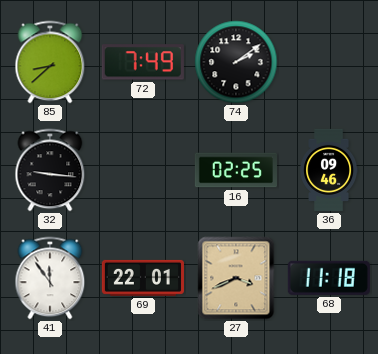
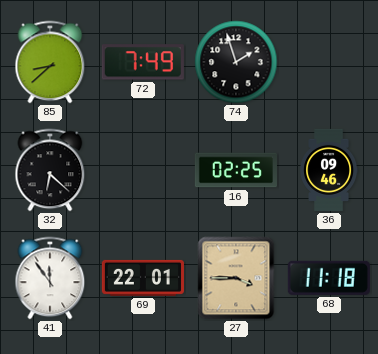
74: 2:09 -> 1:57 (236, 62)
32: 9:16 -> 6:22 (50, 170)
27: 3:41 -> 3:45 (236, 278)
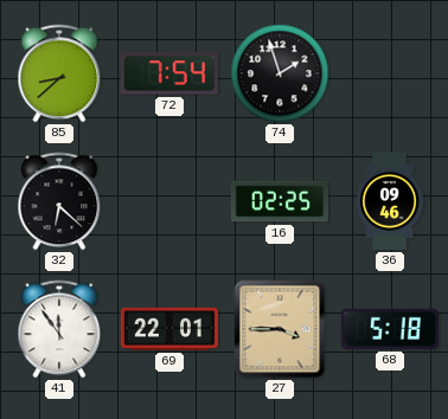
72: 7:49 -> 7:54 (169, 73)
68: 11:18 -> 5:18 (390, 329)
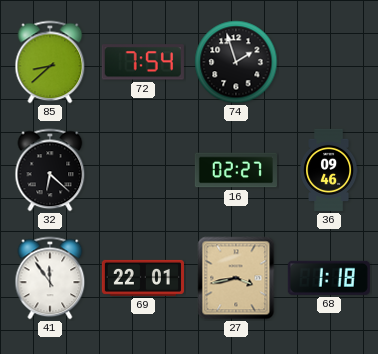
16: 02:25 -> 02:27 (236, 170)
27: 3:45 -> 3:43 (236, 278)
68: 5:18 -> 1:18 (329, 278)
